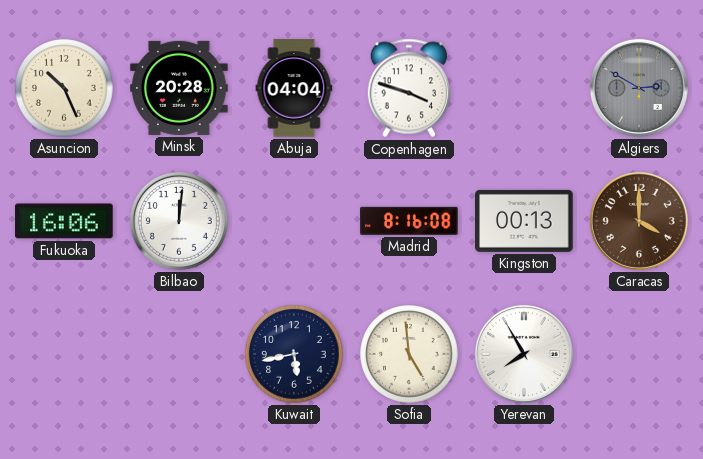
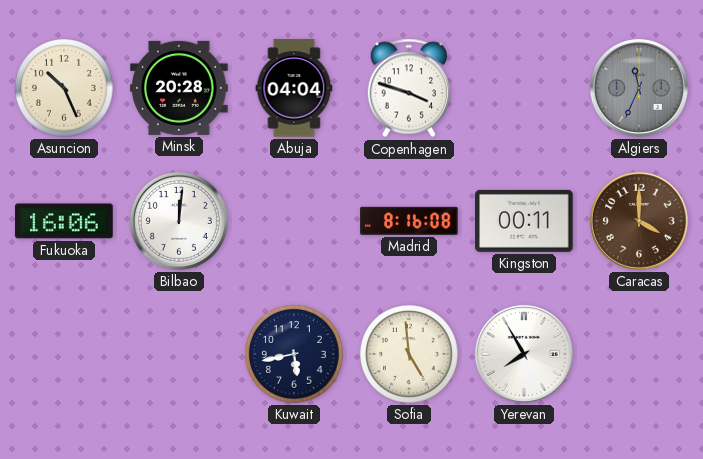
Algiers: 2:50 -> 11:34 (639, 88)
Kingston: 00:13 -> 00:11 (524, 221)
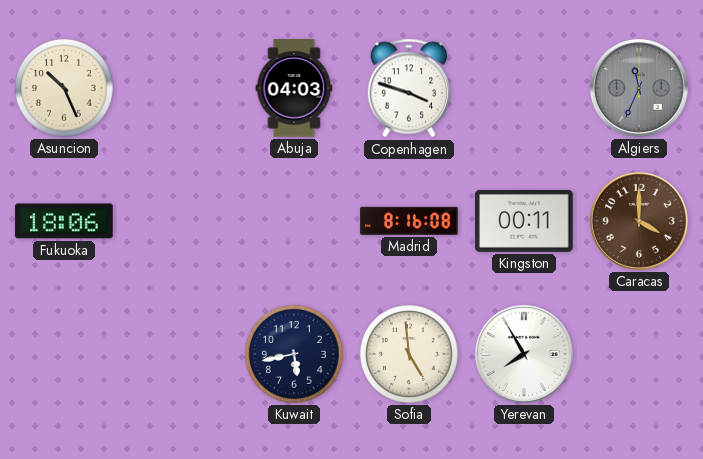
Minsk: 20:28 -> none (179, 88)
Abuja: 04:04 -> 04:03 (294, 88)
Fukuoka: 16:06 -> 18:06 (64, 221)
Bilbao: 12:01 -> none (179, 221)
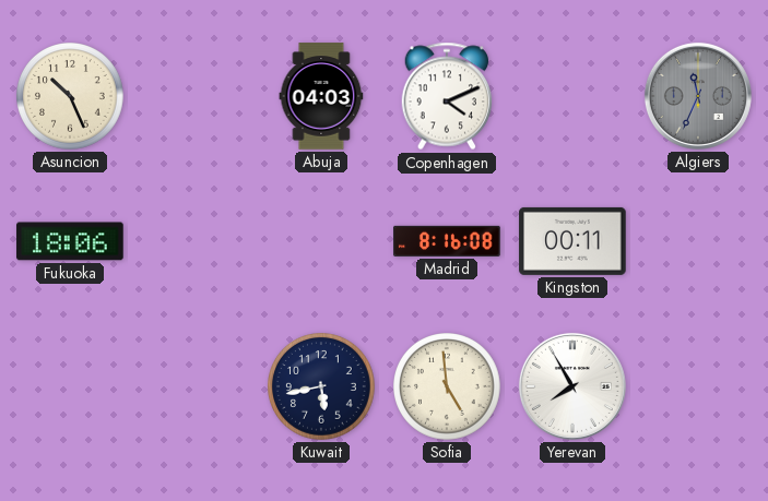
Copenhagen: 3:48 -> 4:11 (447, 96)
Caracas: 4:00 -> none (639, 221)
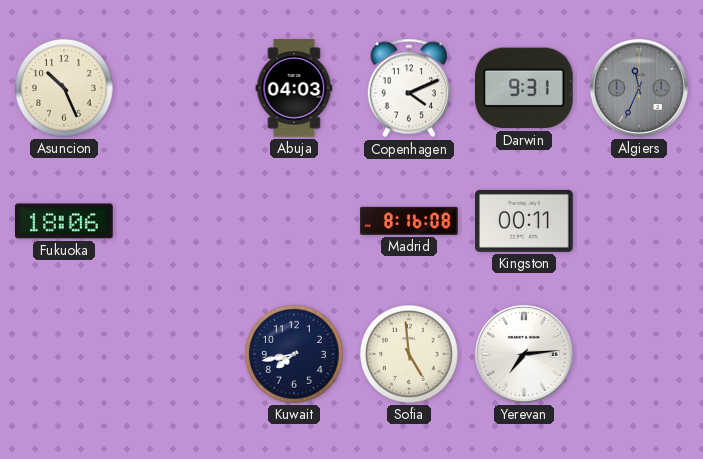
Darwin: none -> 9:31 (525, 88)
Kuwait: 5:43 -> 7:43 (295, 355)
Yerevan: 7:55 -> 7:14 (524, 354)
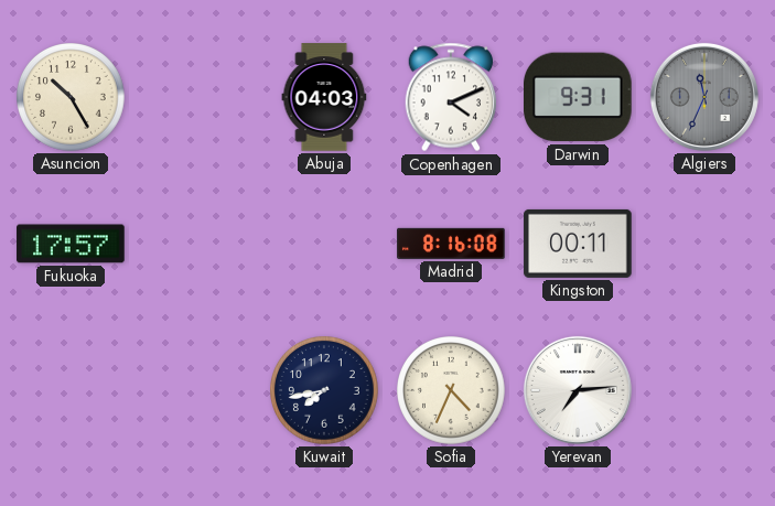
Asuncion: 10:26 -> 10:25 (72, 98)
Fukuoka: 18:06 -> 17:57 (71, 244)
Sofia: 4:59 -> 4:34 (452, 391)
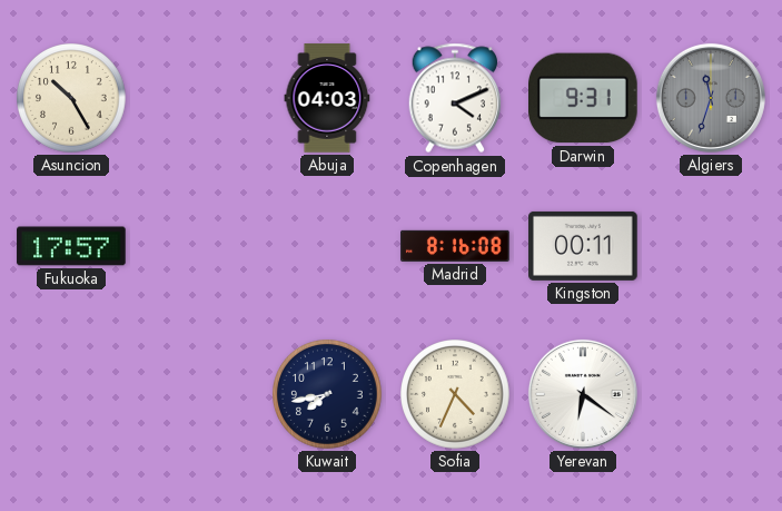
Algiers: 11:34 -> 11:33 (711, 98)
Yerevan: 7:14 -> 6:21 (583, 394)
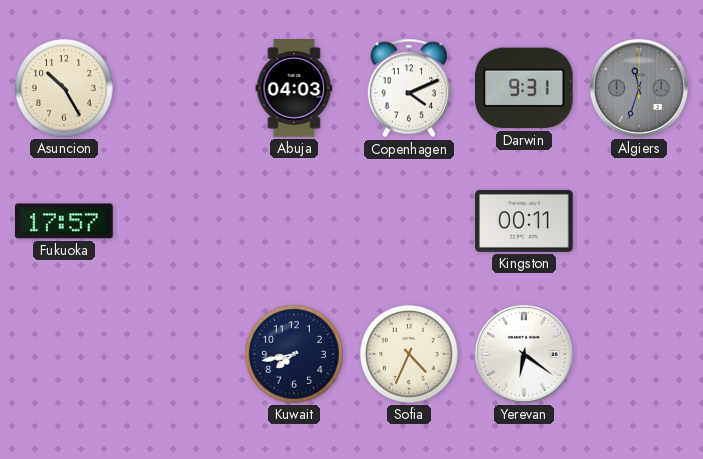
Madrid: 8:16 -> none (455, 246)
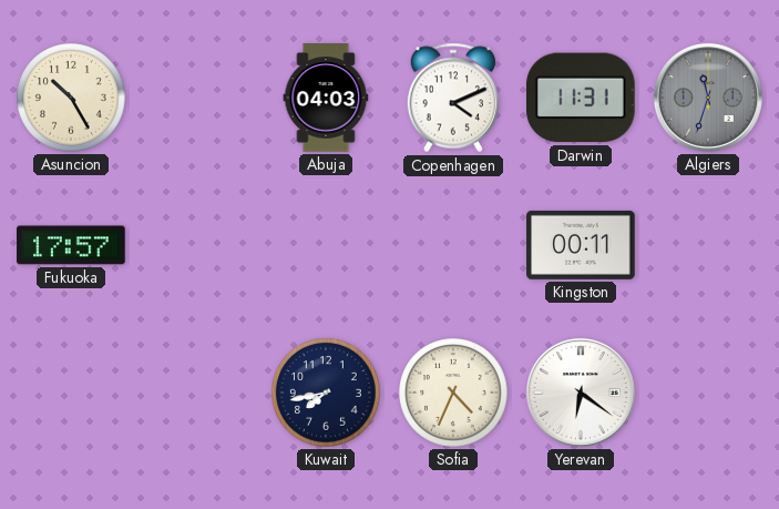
Darwin: 9:31 -> 11:31 (582, 98)
